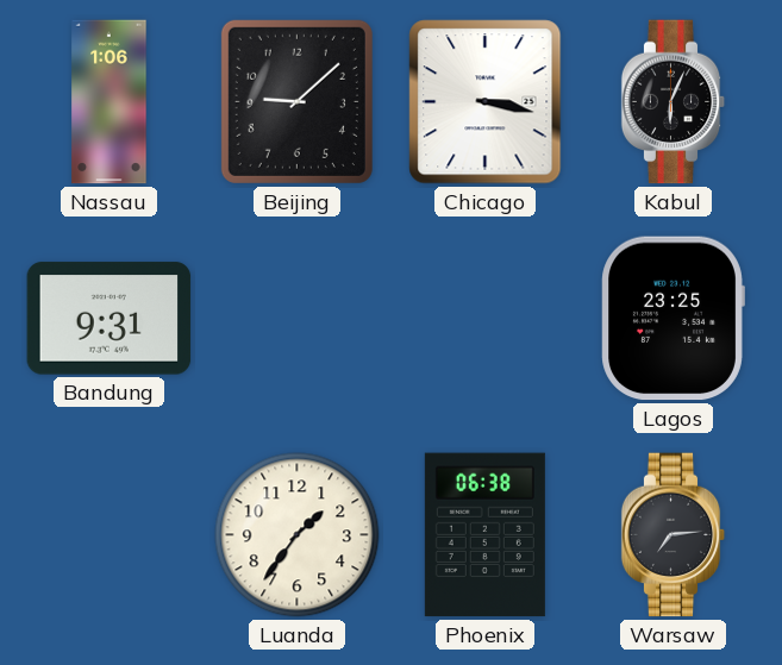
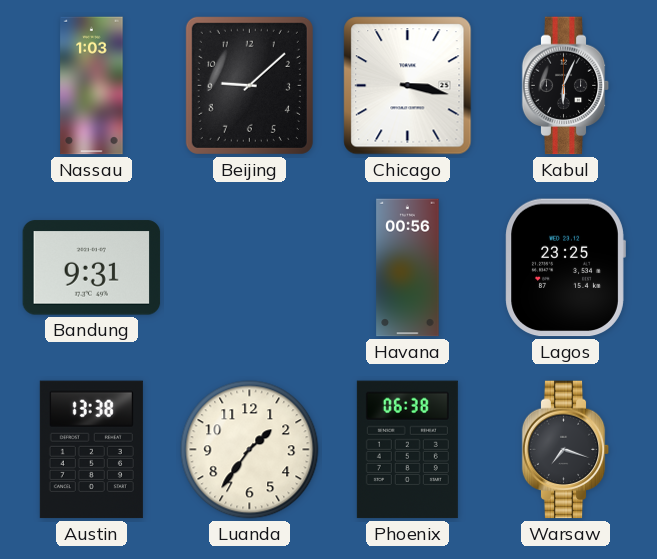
Nassau: 1:06 -> 1:03 (92, 86)
Havana: none -> 00:56 (408, 268)
Austin: none -> 13:38 (91, 450)
Warsaw: 7:14 -> 7:18 (566, 450)
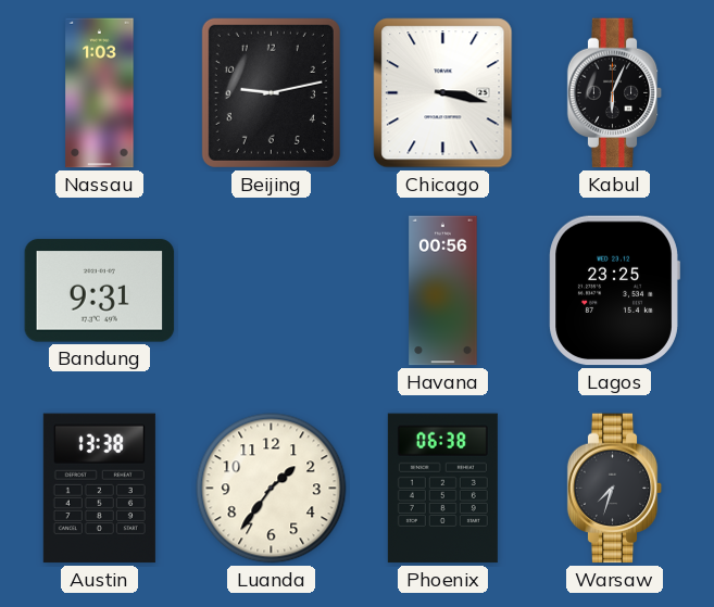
Beijing: 9:08 -> 9:13 (271, 92)
Warsaw: 7:18 -> 7:33 (615, 489)
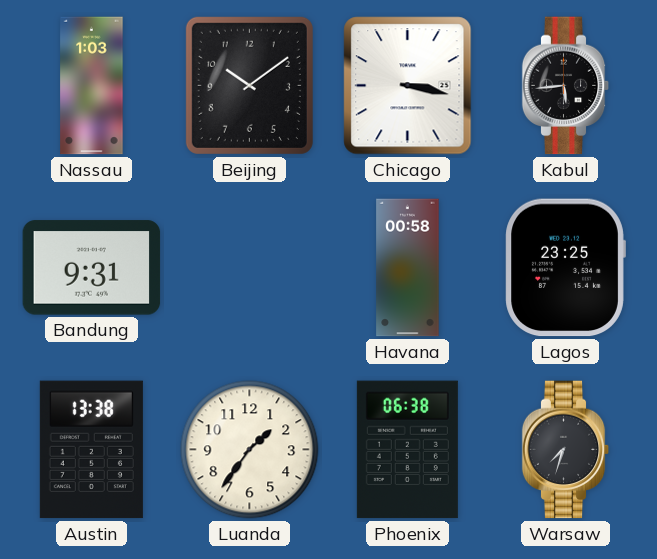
Beijing: 9:13 -> 10:09 (249, 85)
Kabul: 6:04 -> 5:44 (566, 86)
Havana: 00:56 -> 00:58 (408, 268)
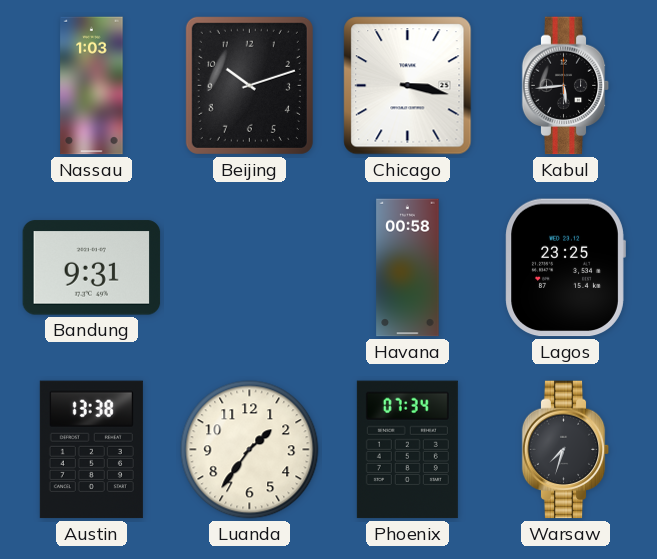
Beijing: 10:09 -> 10:12 (249, 85)
Phoenix: 06:38 -> 07:34 (407, 450)
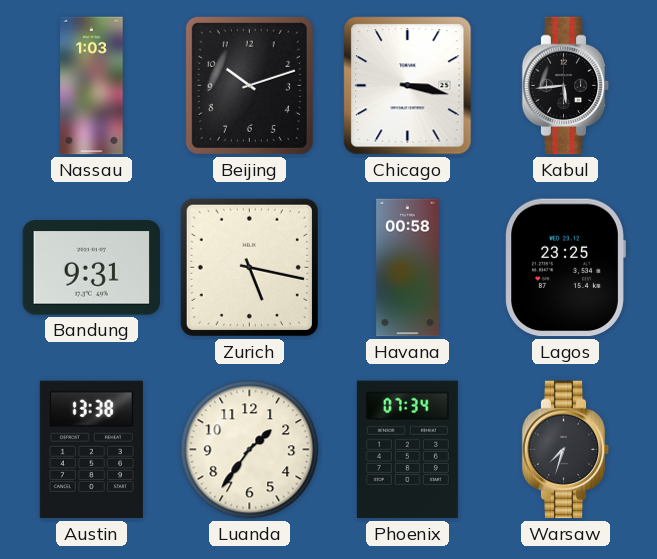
Zurich: none -> 5:17 (249, 267)
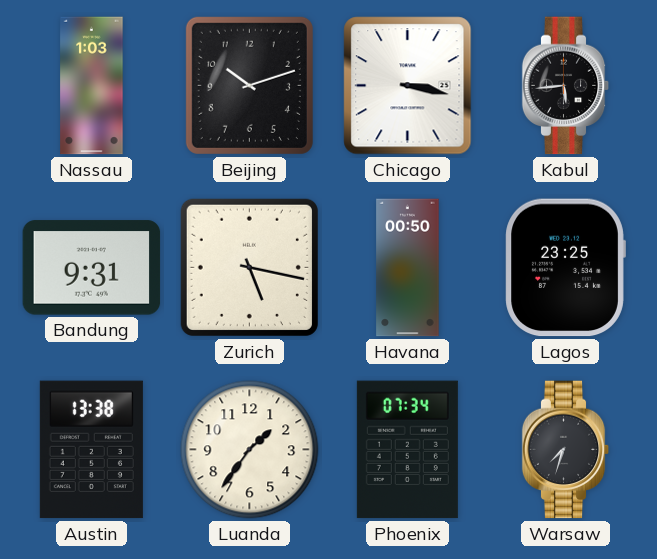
Havana: 00:58 -> 00:50 (408, 268)
